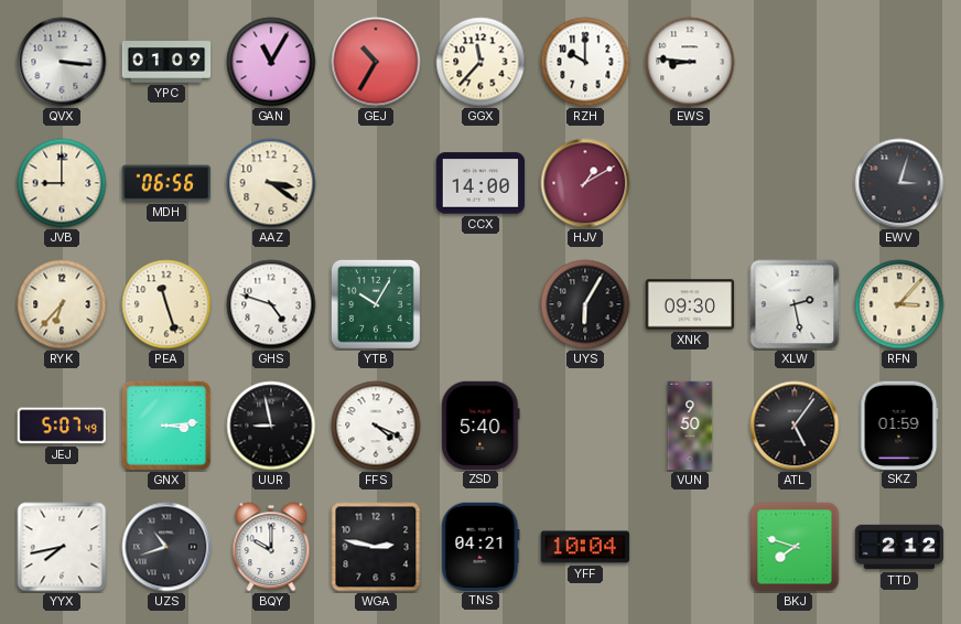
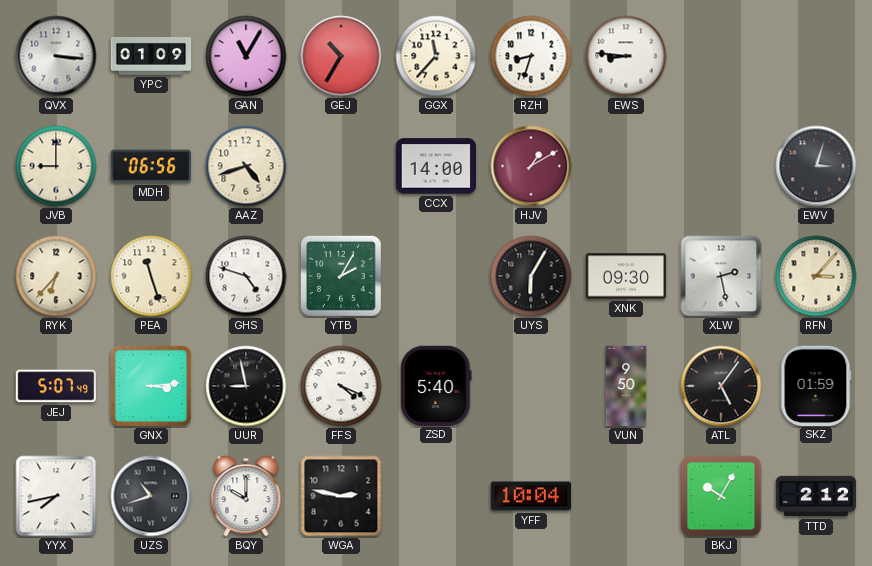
RZH: 10:00 -> 8:33 (531, 56)
AAZ: 3:21 -> 4:42 (246, 166)
YTB: 10:05 -> 2:05 (341, 276)
TNS: 04:21 -> none (480, 546)
BKJ: 7:48 -> 10:05 (721, 496)
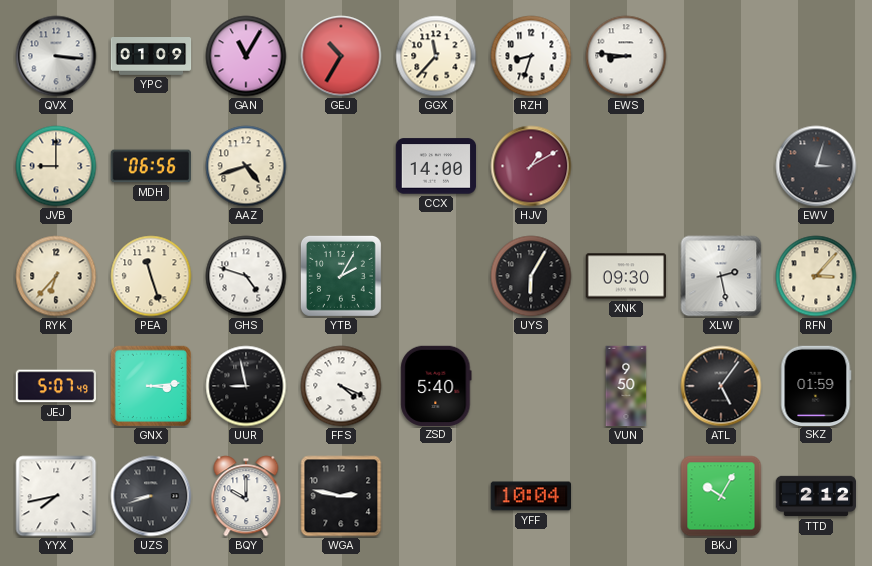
UZS: 10:42 -> 8:42 (151, 496)
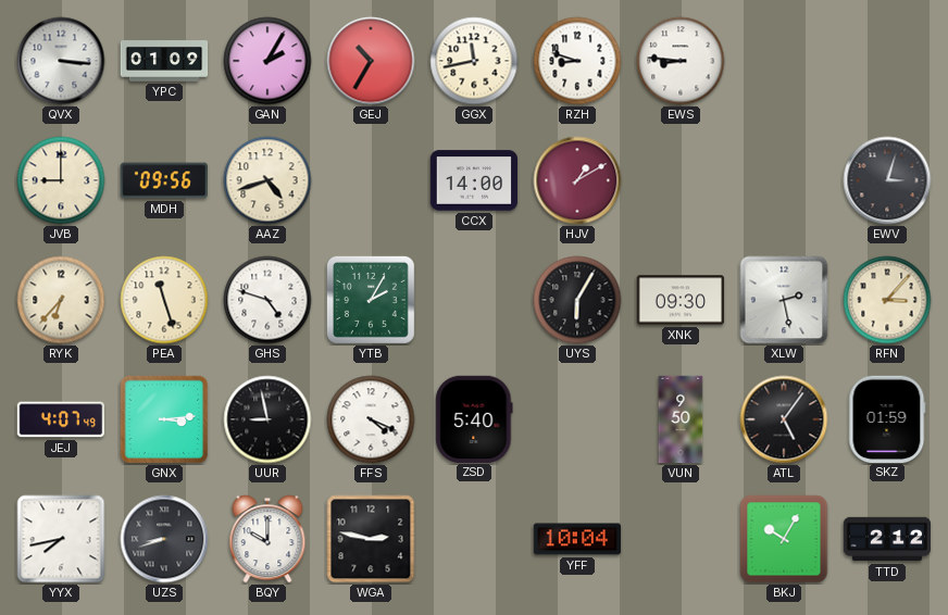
GAN: 11:05 -> 2:05 (267, 61)
GGX: 11:37 -> 11:43 (474, 61)
RZH: 8:33 -> 8:48 (577, 61)
MDH: 06:56 -> 09:56 (163, 180)
JEJ: 5:07 -> 4:07 (60, 419)
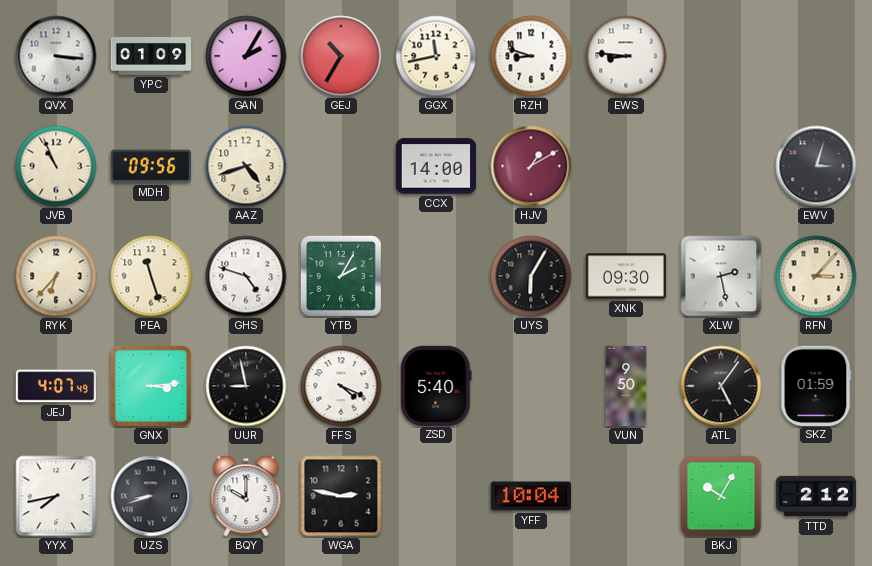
JVB: 9:00 -> 10:56 (56, 166)
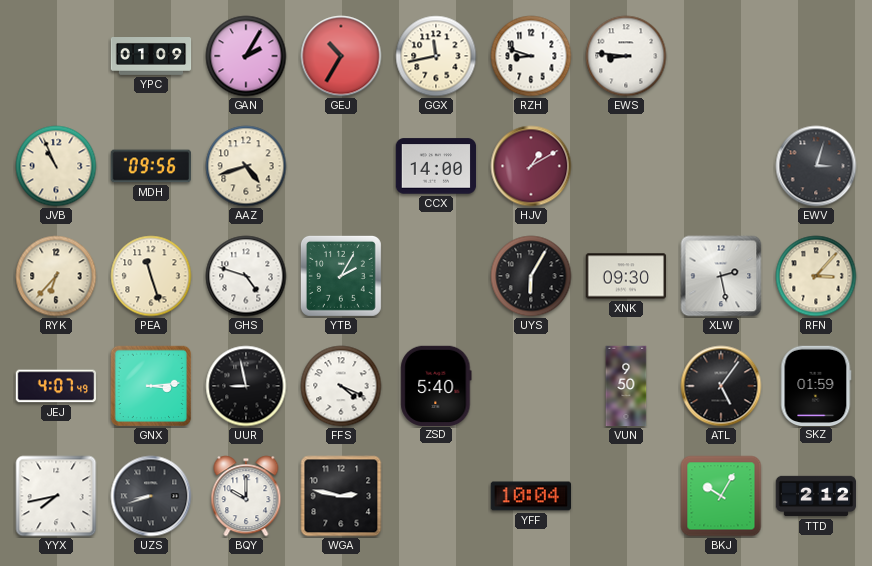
QVX: 3:16 -> none (56, 56)
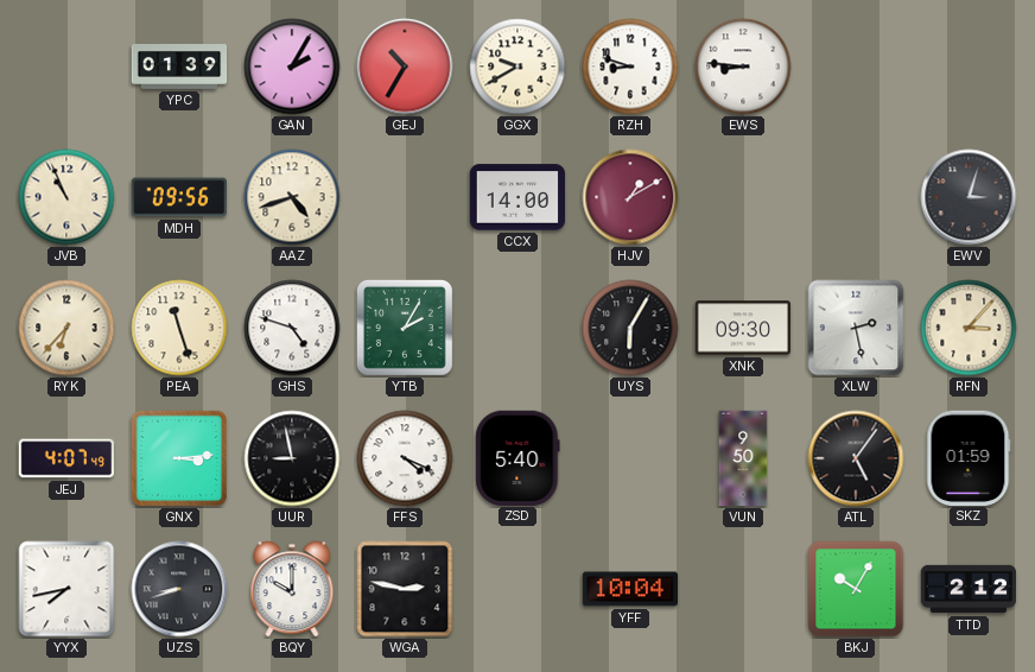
YPC: 01:09 -> 01:39 (179, 68)
GGX: 11:43 -> 9:40 (517, 66)
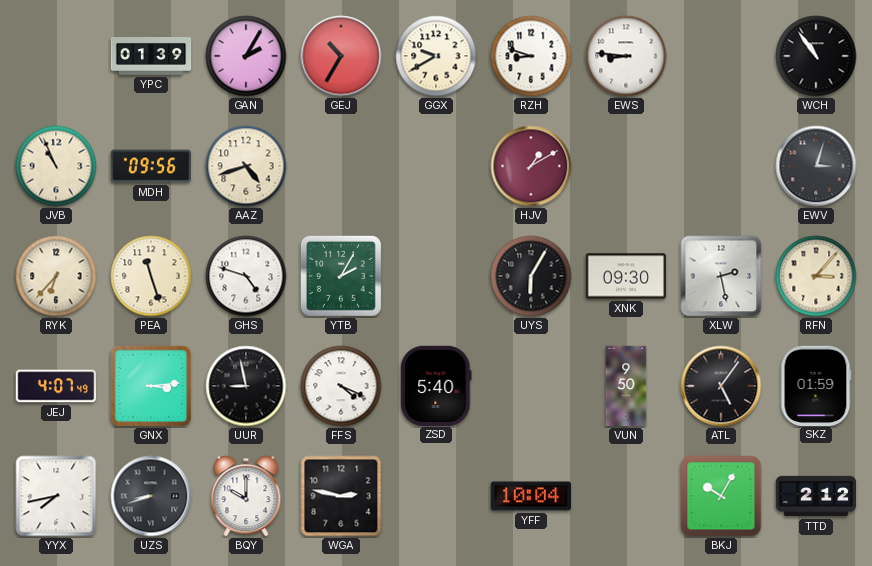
WCH: none -> 10:54 (816, 56)
CCX: 14:00 -> none (517, 197)
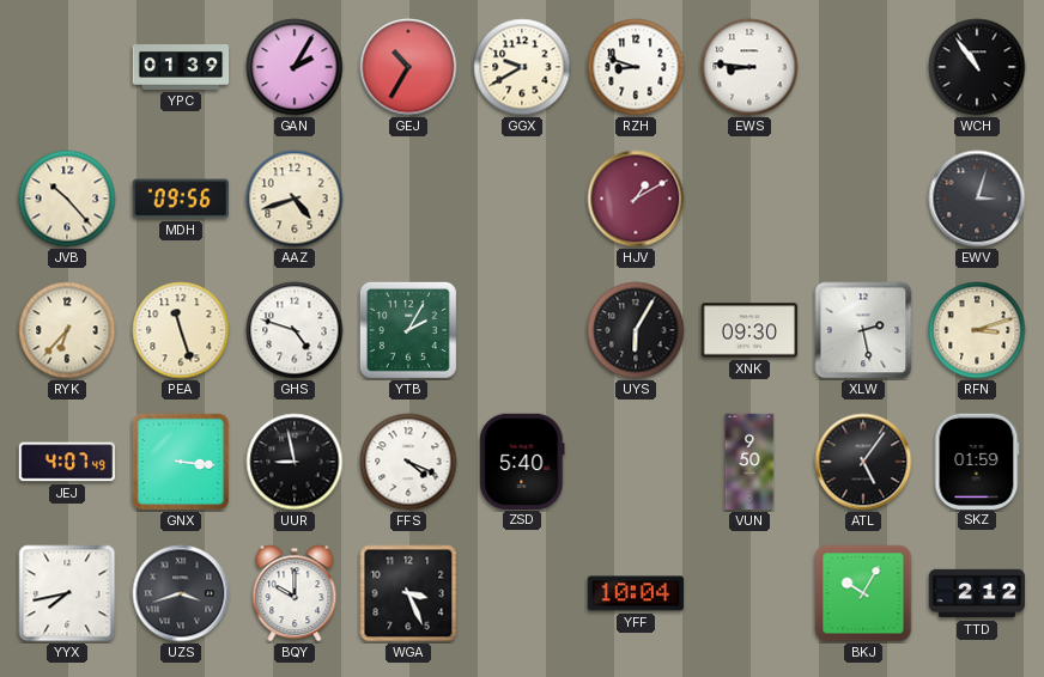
JVB: 10:56 -> 10:23 (67, 199)
RFN: 3:07 -> 3:12 (977, 330)
GNX: 3:14 -> 3:16 (181, 462)
UZS: 8:42 -> 3:42 (181, 593)
WGA: 2:47 -> 3:26 (408, 593)
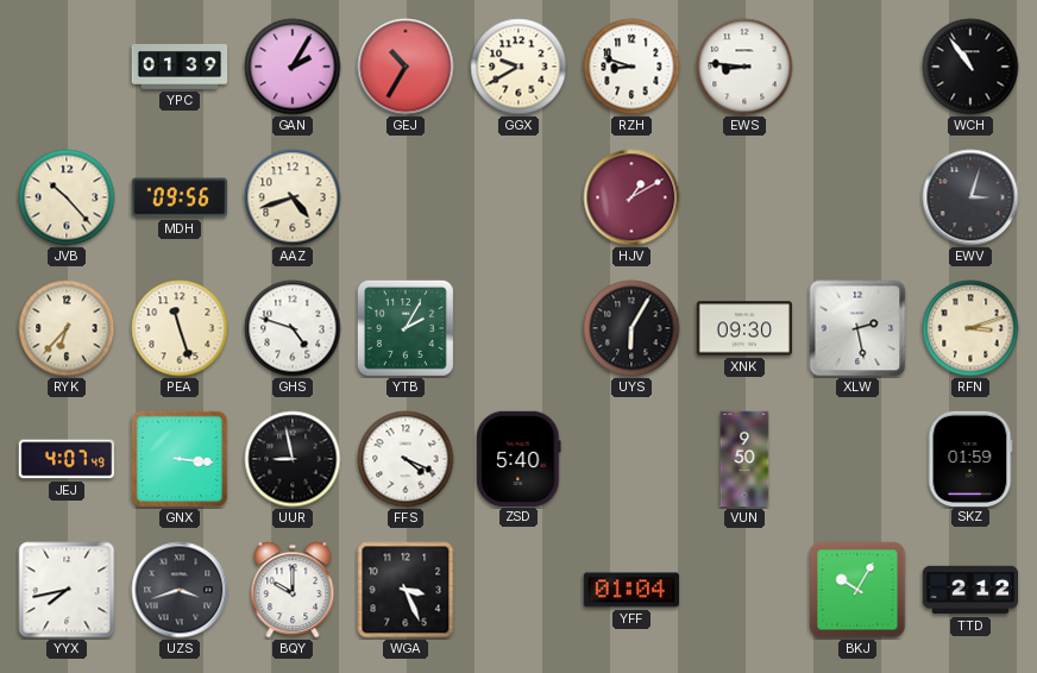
ATL: 5:06 -> none (863, 462)
YFF: 10:04 -> 01:04 (631, 590)
